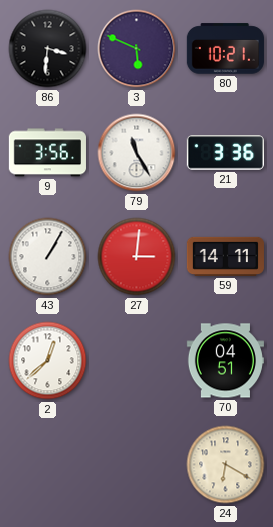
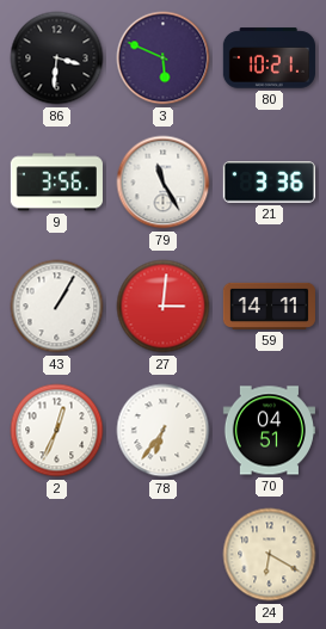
2: 12:38 -> 12:34 (57, 431)
78: none -> 6:36 (164, 431)
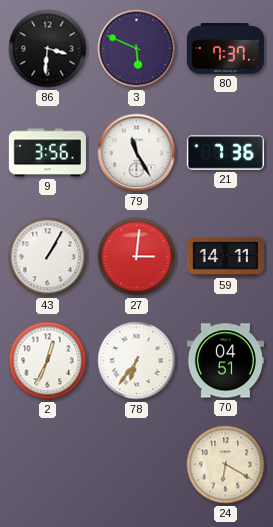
80: 10:21 -> 7:37 (225, 49)
21: 3:36 -> 7:36 (225, 153)
